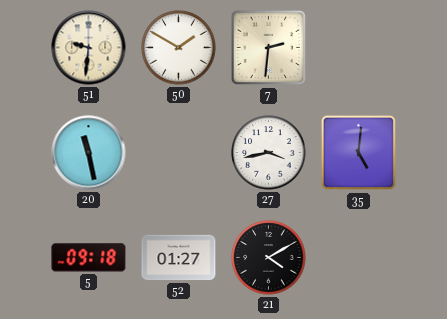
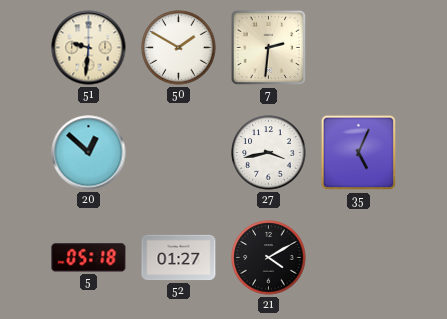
20: 11:28 -> 12:52 (89, 153)
35: 5:01 -> 5:04 (359, 153)
5: 09:18 -> 05:18 (89, 258)
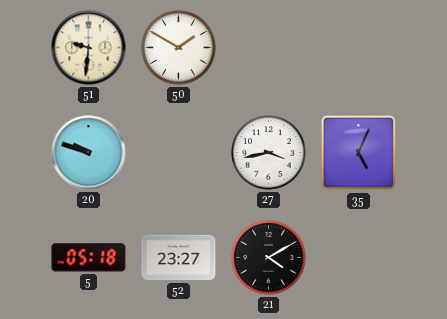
7: 2:31 -> none (269, 48)
20: 12:52 -> 9:48 (89, 153)
52: 01:27 -> 23:27 (179, 258)
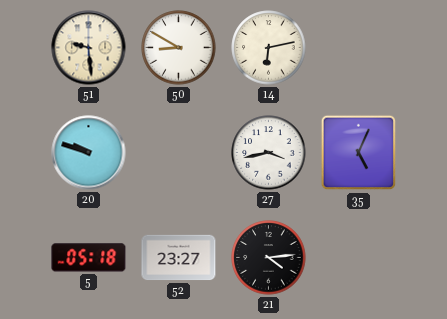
51: 9:31 -> 9:29 (89, 48)
50: 1:50 -> 8:50 (179, 48)
14: none -> 6:13 (269, 48)
21: 4:10 -> 4:14 (269, 258)
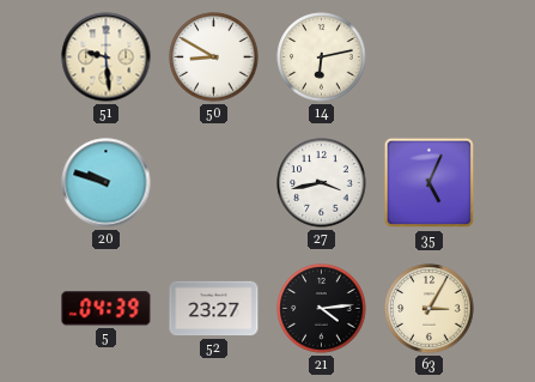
5: 05:18 -> 04:39 (107, 309)
63: none -> 3:05 (430, 309)
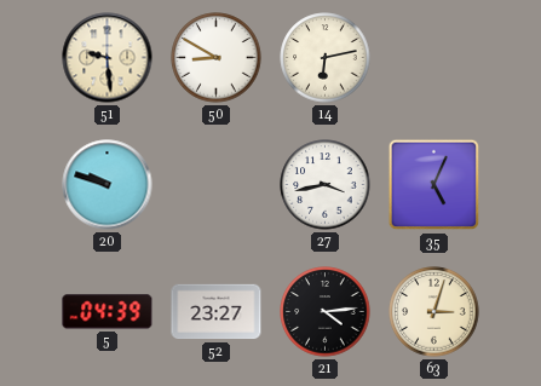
63: 3:05 -> 3:03 (434, 312)
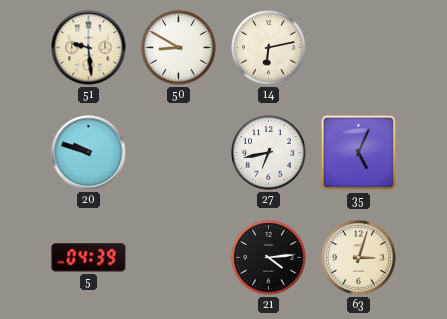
27: 3:43 -> 6:43 (269, 153)
52: 23:27 -> none (217, 312)
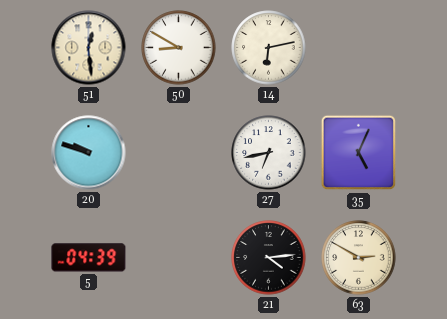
51: 9:29 -> 12:29 (89, 48)
63: 3:03 -> 2:50 (359, 258)
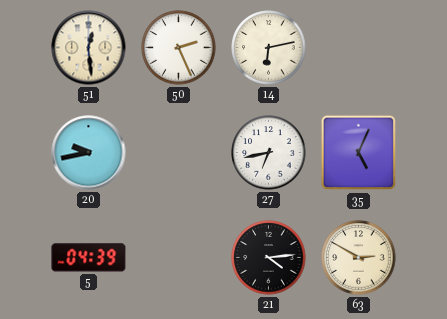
50: 8:50 -> 2:26 (179, 48)
20: 9:48 -> 9:43 (89, 153)
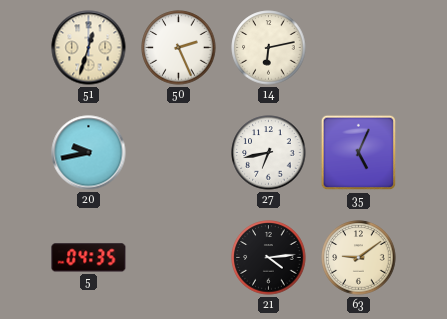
51: 12:29 -> 12:33 (89, 48)
5: 04:39 -> 04:35 (89, 258)
63: 2:50 -> 9:09 (359, 258)
